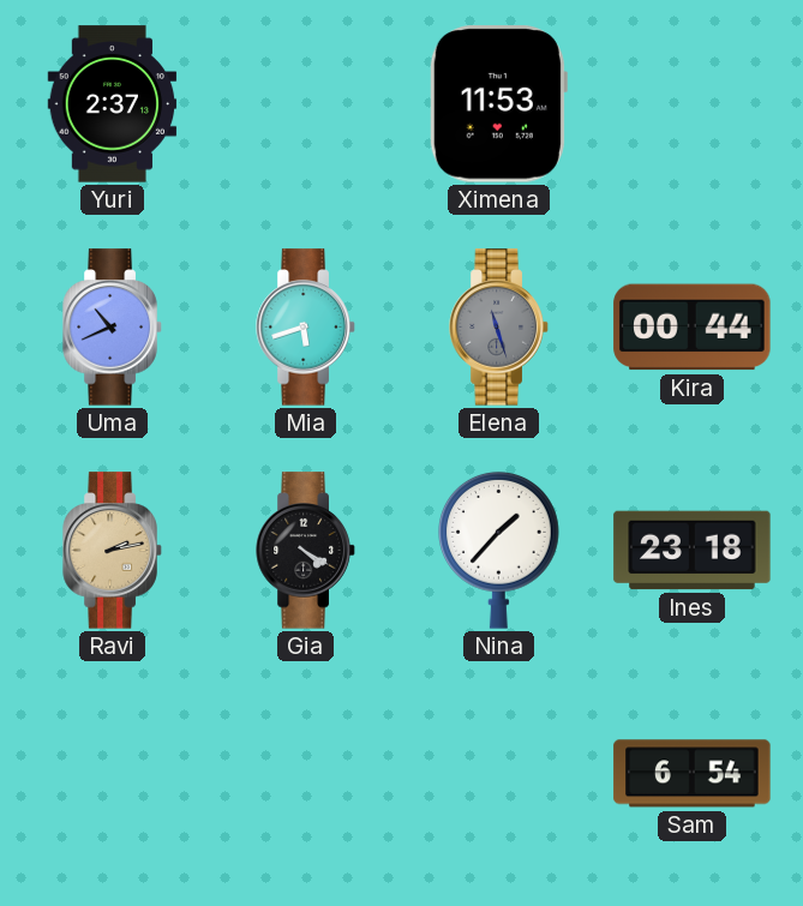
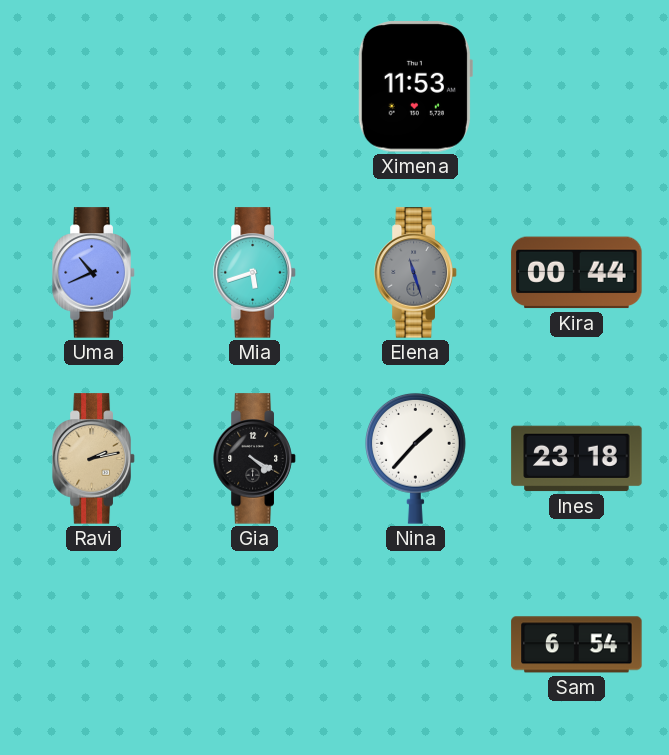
Yuri: 2:37 -> none (113, 104)
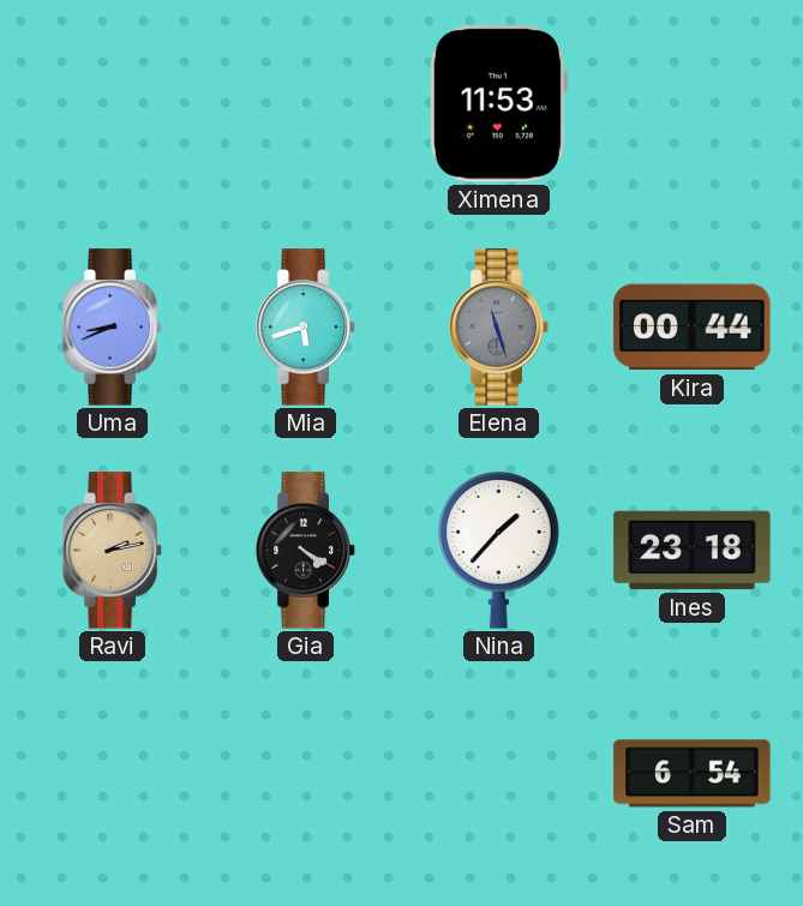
Uma: 10:41 -> 8:41 (113, 328)
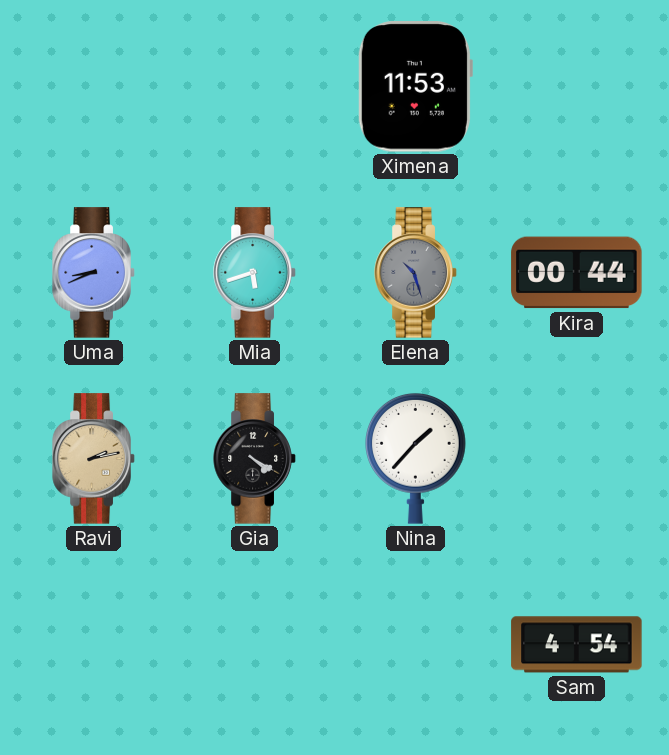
Elena: 11:27 -> 10:27 (416, 273)
Ines: 23:18 -> none (693, 551)
Sam: 6:54 -> 4:54 (577, 645)
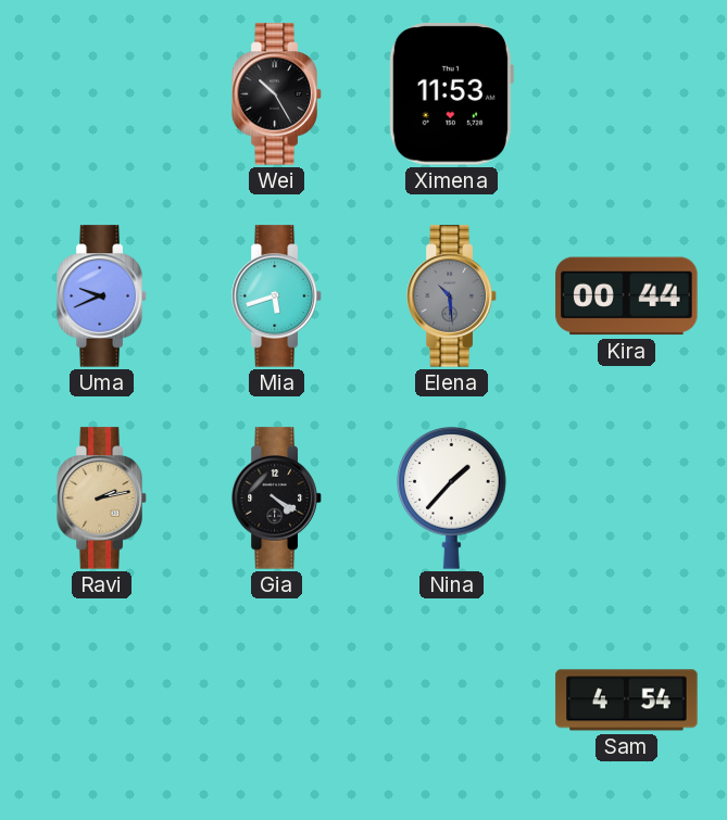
Wei: none -> 10:25 (277, 94)
Uma: 8:41 -> 9:41 (102, 297)
Elena: 10:27 -> 10:29 (452, 297)
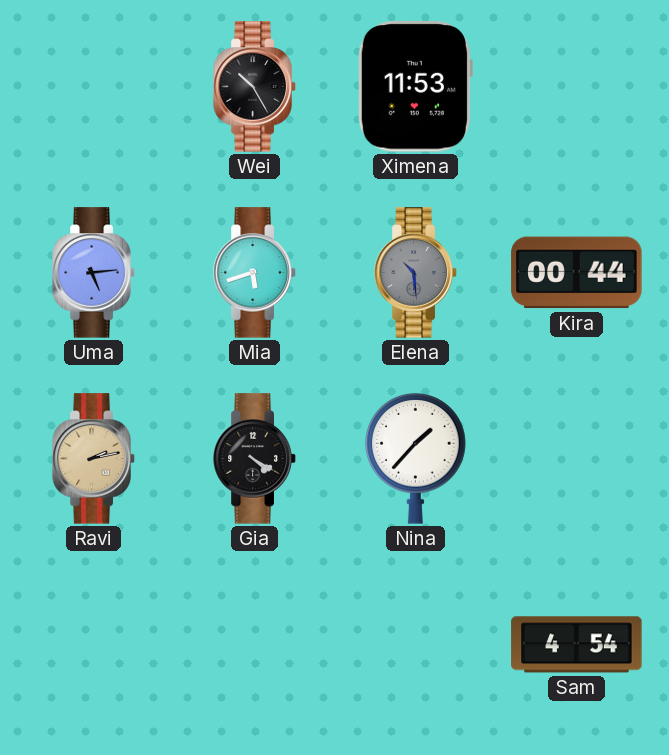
Uma: 9:41 -> 5:14 (94, 273)
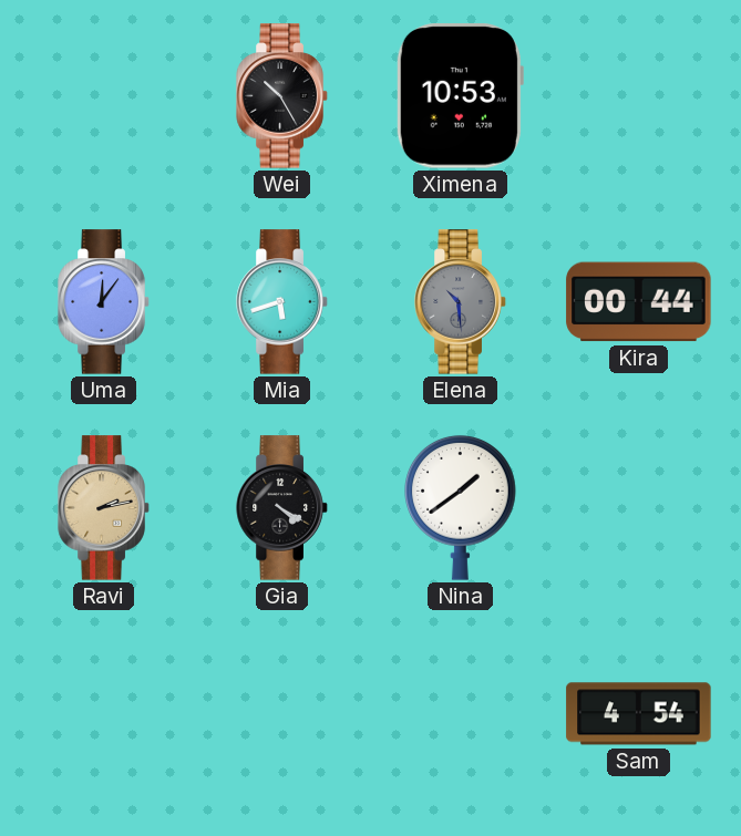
Ximena: 11:53 -> 10:53 (460, 96)
Uma: 5:14 -> 12:06 (104, 302)
Nina: 1:37 -> 1:39 (461, 507)
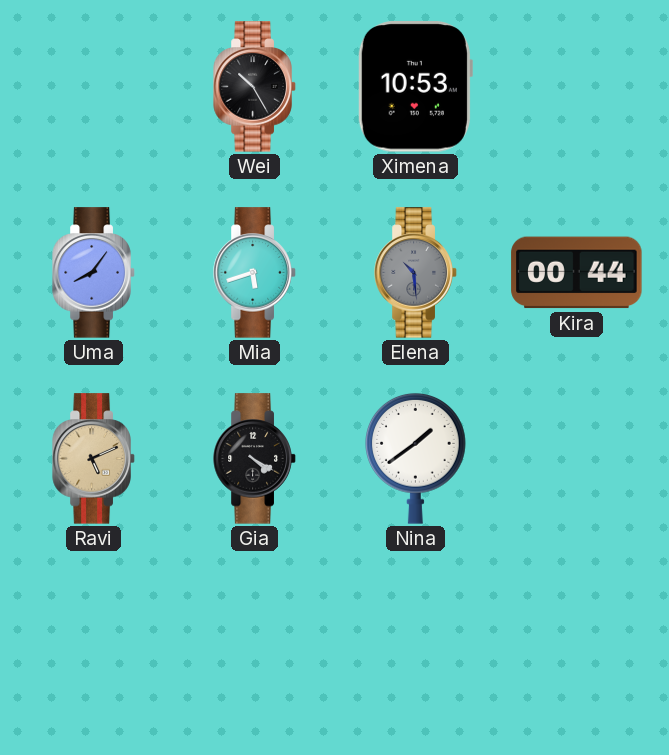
Uma: 12:06 -> 8:06 (94, 273)
Ravi: 2:13 -> 5:11 (94, 459)
Sam: 4:54 -> none (639, 714)
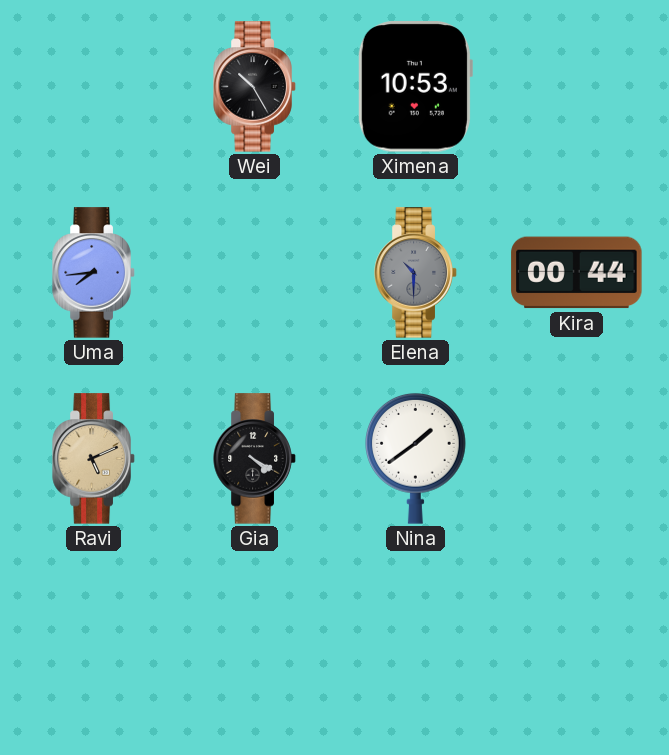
Uma: 8:06 -> 7:44 (94, 273)
Mia: 5:42 -> none (255, 273)
Elena: 10:29 -> 10:30 (416, 273)
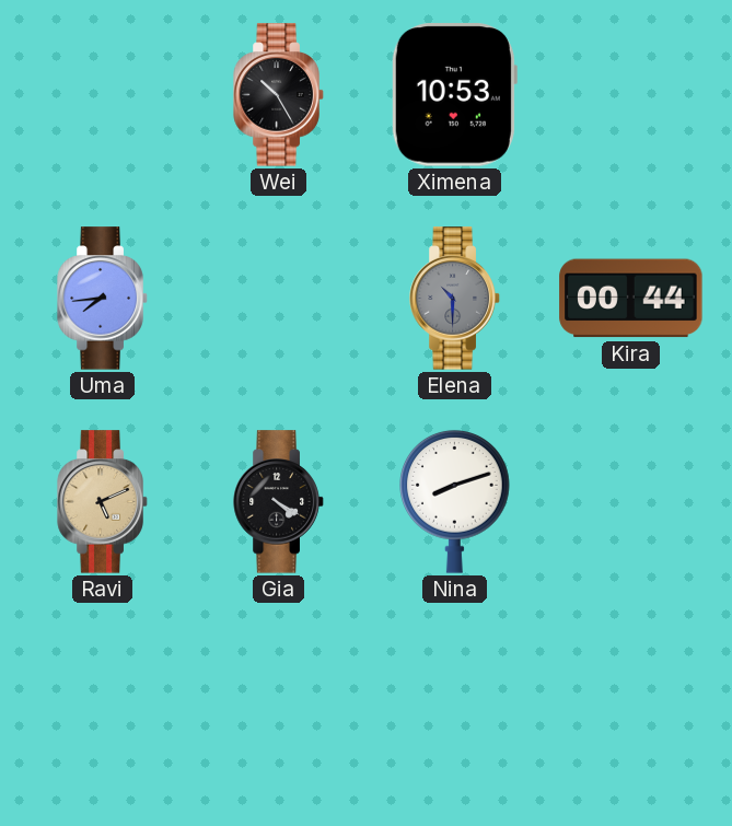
Nina: 1:39 -> 8:12 (455, 501)
